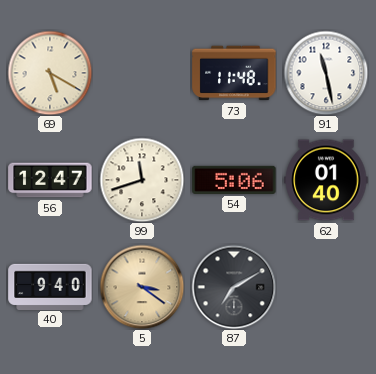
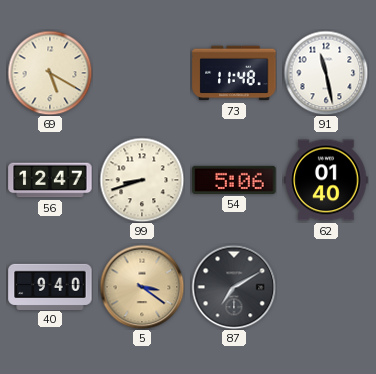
99: 11:42 -> 8:42 (142, 180)
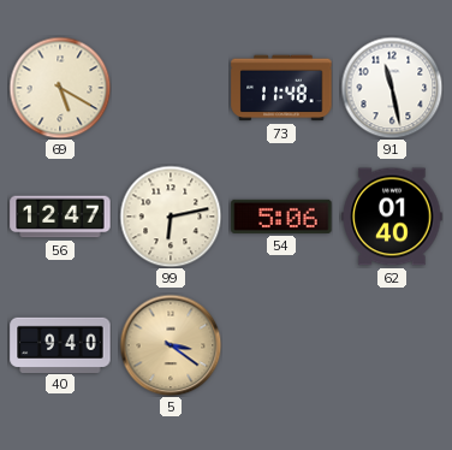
99: 8:42 -> 6:13 (171, 217)
87: 7:10 -> none (234, 287)
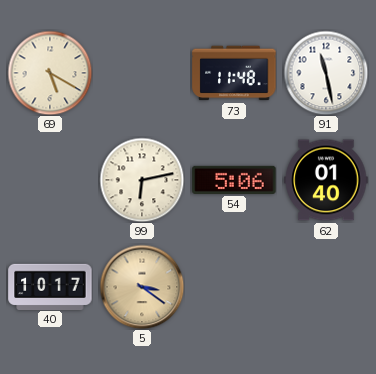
56: 12:47 -> none (60, 217)
40: 9:40 -> 10:17 (50, 286)
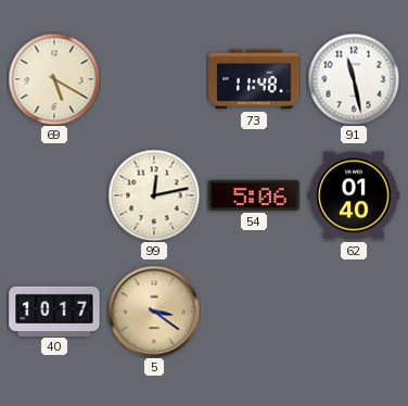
99: 6:13 -> 12:13 (154, 195)
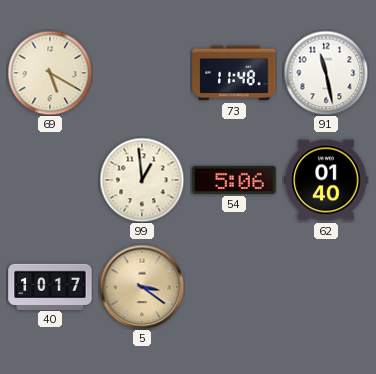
99: 12:13 -> 12:59 (142, 180)
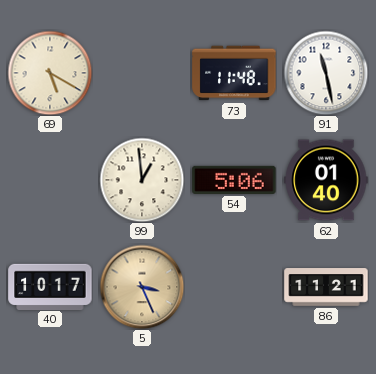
5: 3:21 -> 3:26 (142, 287)
86: none -> 11:21 (326, 287)
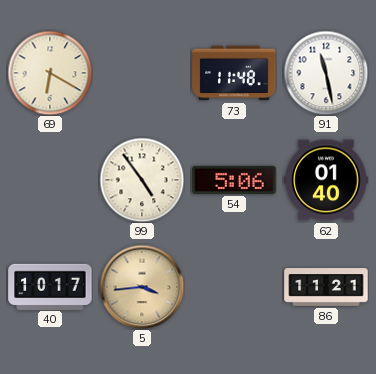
69: 5:20 -> 6:20 (50, 73)
99: 12:59 -> 4:54 (142, 180)
5: 3:26 -> 3:44 (142, 287)
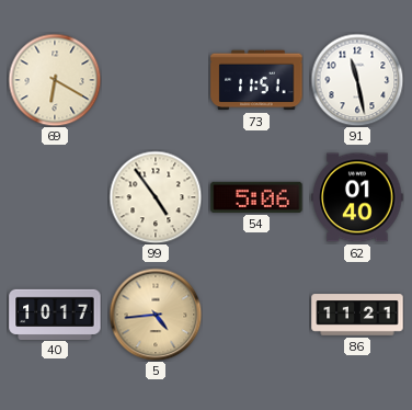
73: 11:48 -> 11:51 (256, 80)
5: 3:44 -> 4:44 (156, 315)
